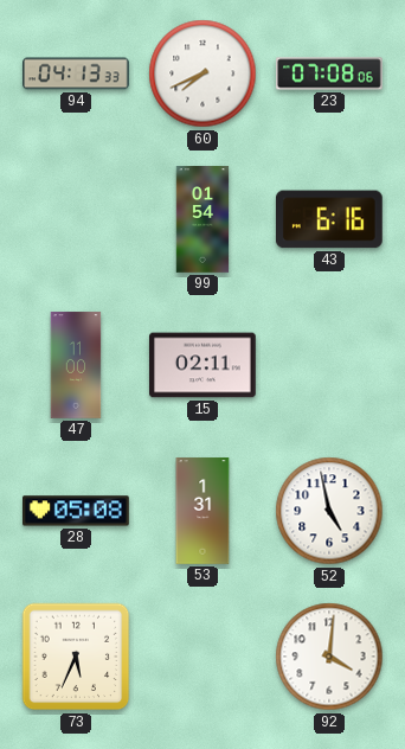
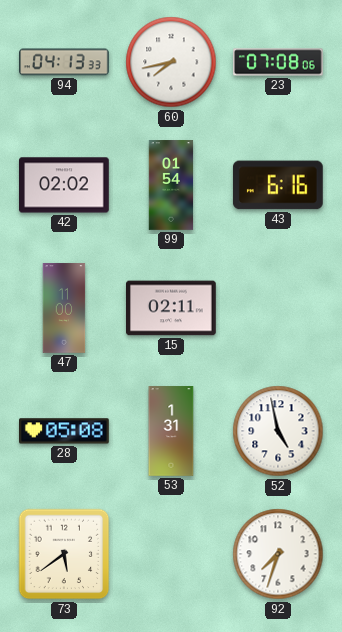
60: 7:41 -> 7:43 (171, 62)
42: none -> 02:02 (65, 185)
73: 5:34 -> 5:39 (64, 554)
92: 4:01 -> 7:33 (278, 554)
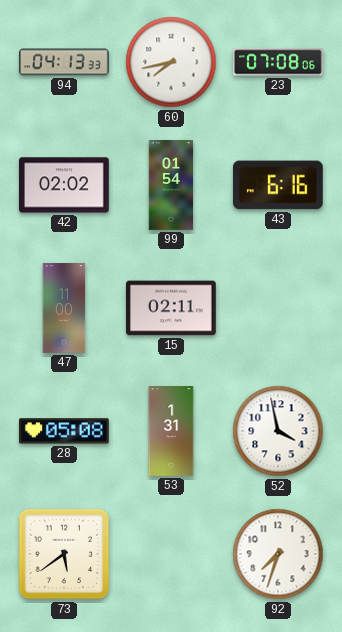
52: 4:58 -> 3:58 (278, 431)
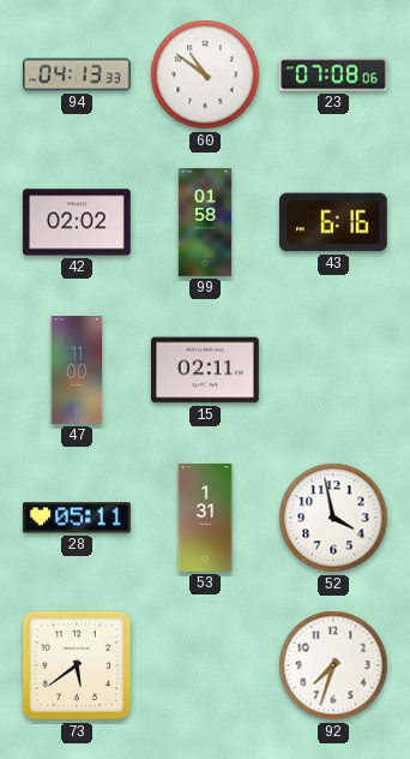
60: 7:43 -> 10:51 (205, 74)
99: 01:54 -> 01:58 (205, 222)
28: 05:08 -> 05:11 (78, 518)
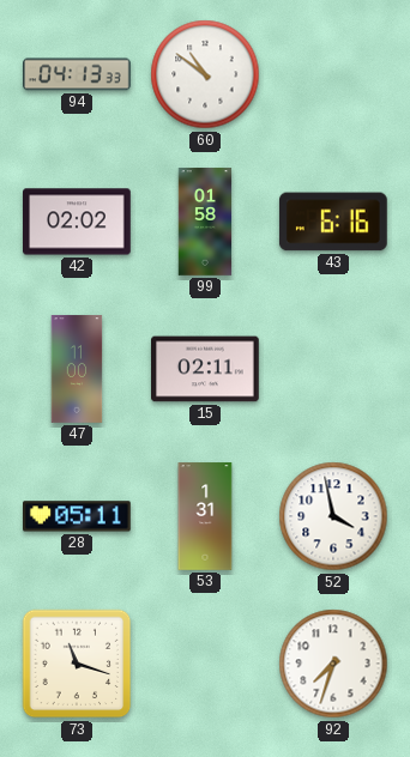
23: 07:08 -> none (334, 74)
73: 5:39 -> 11:18 (77, 664)
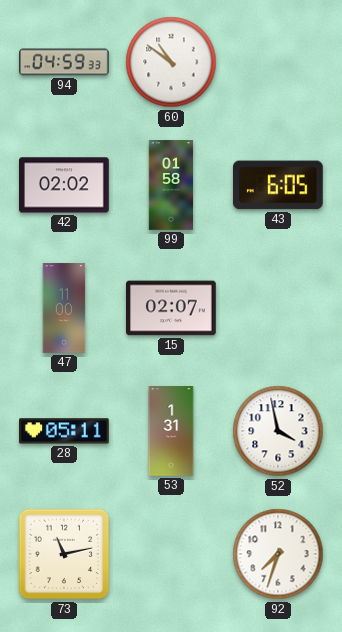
94: 04:13 -> 04:59 (65, 62)
43: 6:16 -> 6:05 (278, 185)
15: 02:11 -> 02:07 (172, 308)
73: 11:18 -> 11:13 (64, 554)
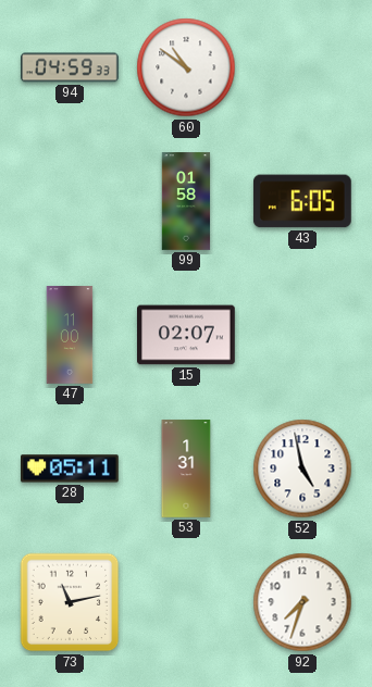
42: 02:02 -> none (65, 185)
52: 3:58 -> 4:58 (302, 469)
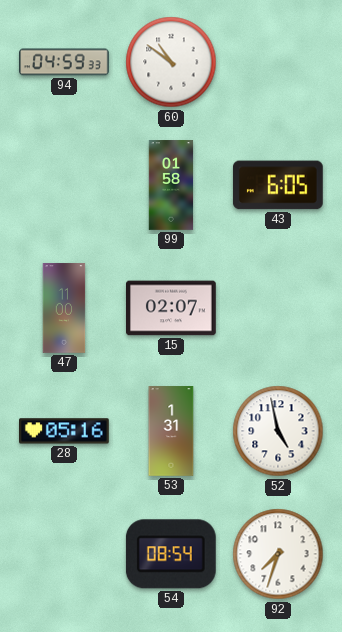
28: 05:11 -> 05:16 (65, 431)
73: 11:13 -> none (70, 602)
54: none -> 08:54 (171, 554)
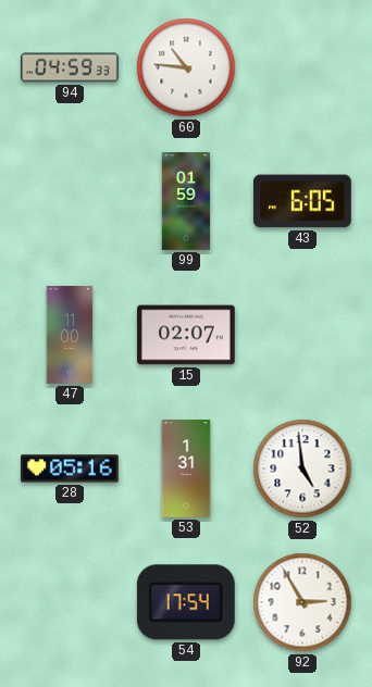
60: 10:51 -> 10:46 (186, 67)
99: 01:58 -> 01:59 (186, 201)
52: 4:58 -> 4:59 (302, 469)
54: 08:54 -> 17:54 (186, 602)
92: 7:33 -> 2:55 (302, 602)
